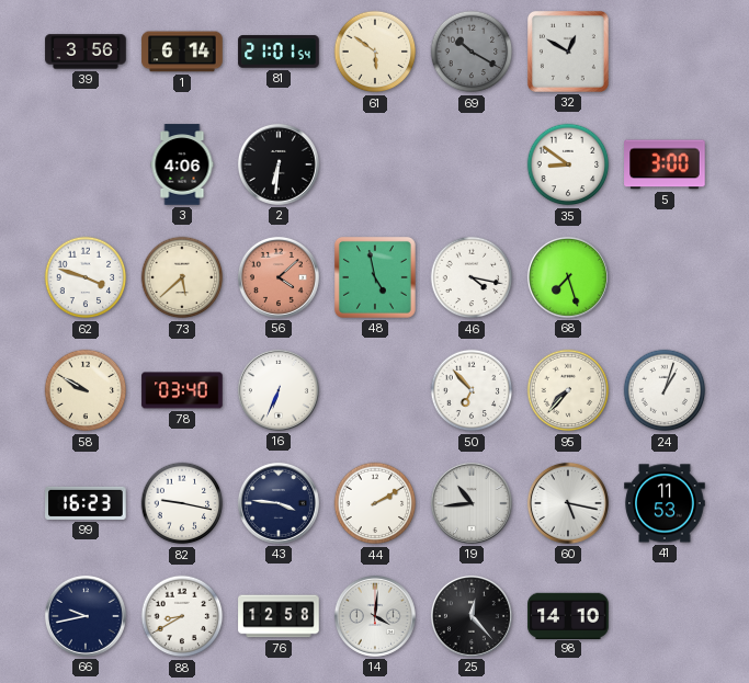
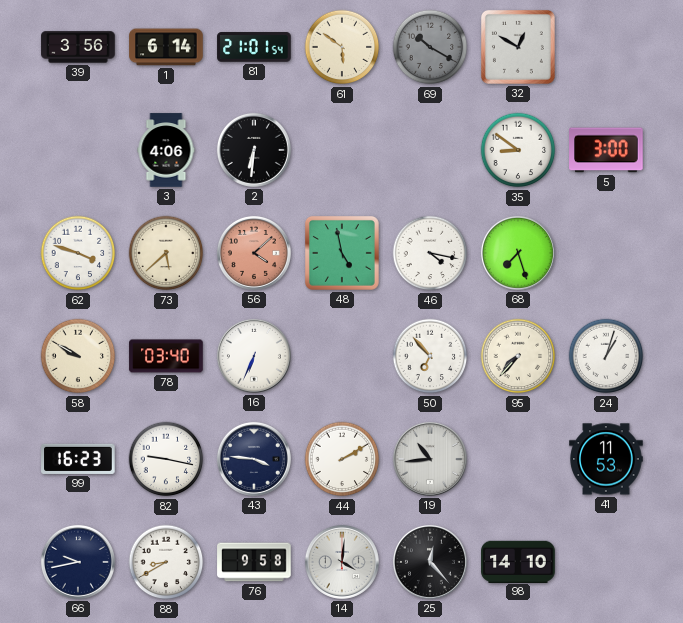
60: 5:17 -> none (568, 503)
76: 12:58 -> 9:58 (254, 562)
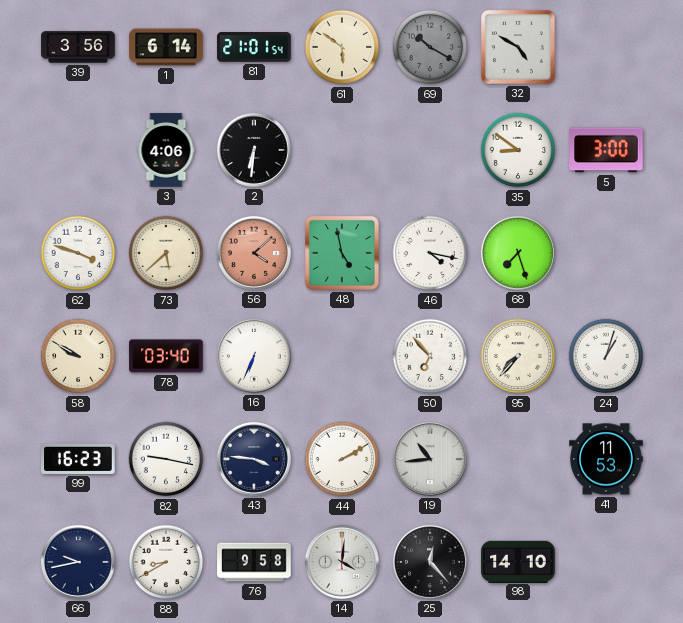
32: 12:50 -> 4:50 (518, 47)
